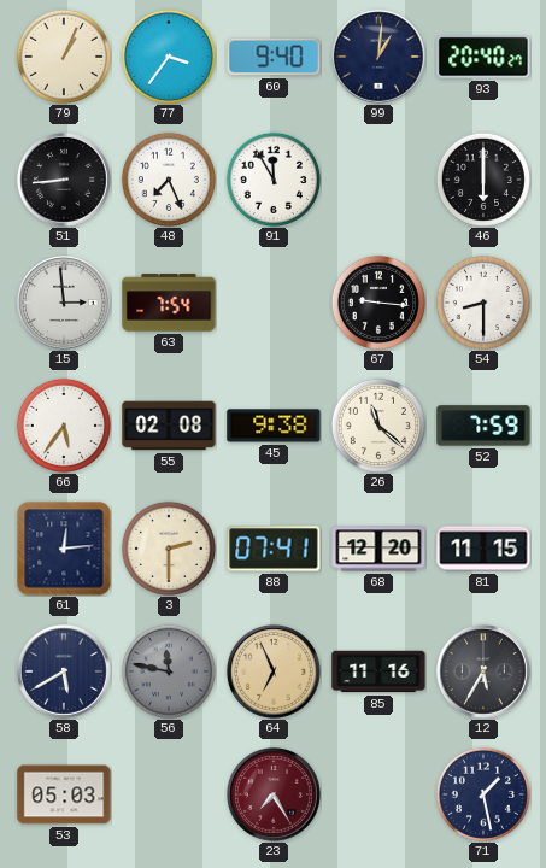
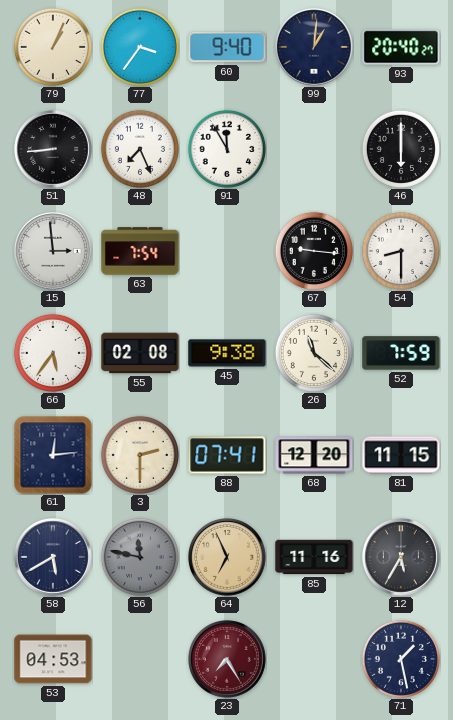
53: 05:03 -> 04:53 (53, 659)
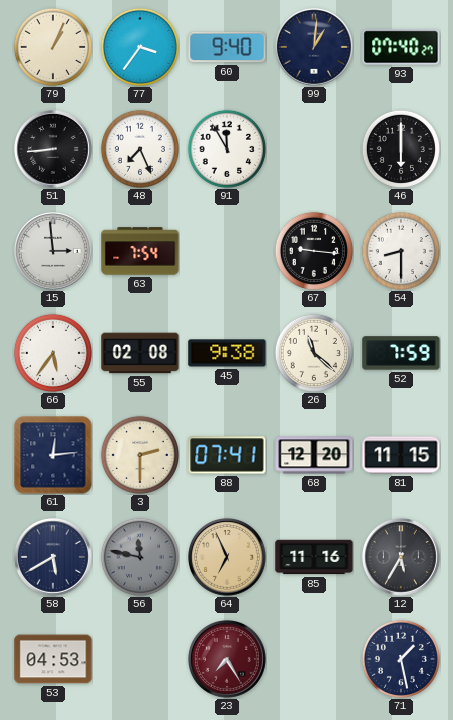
93: 20:40 -> 07:40 (401, 47)
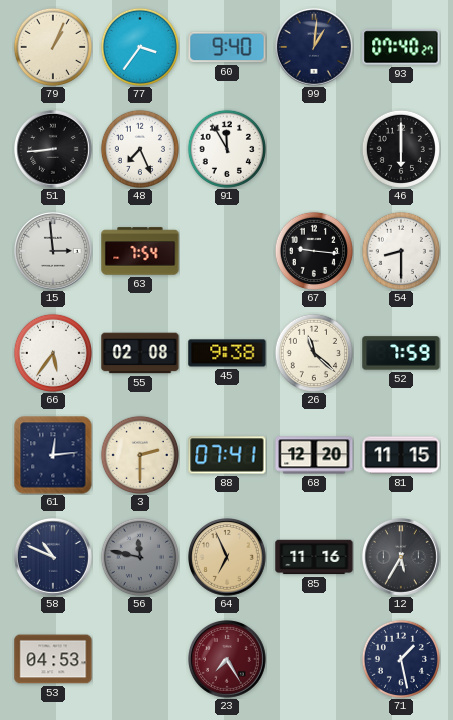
58: 5:40 -> 10:49 (54, 558)
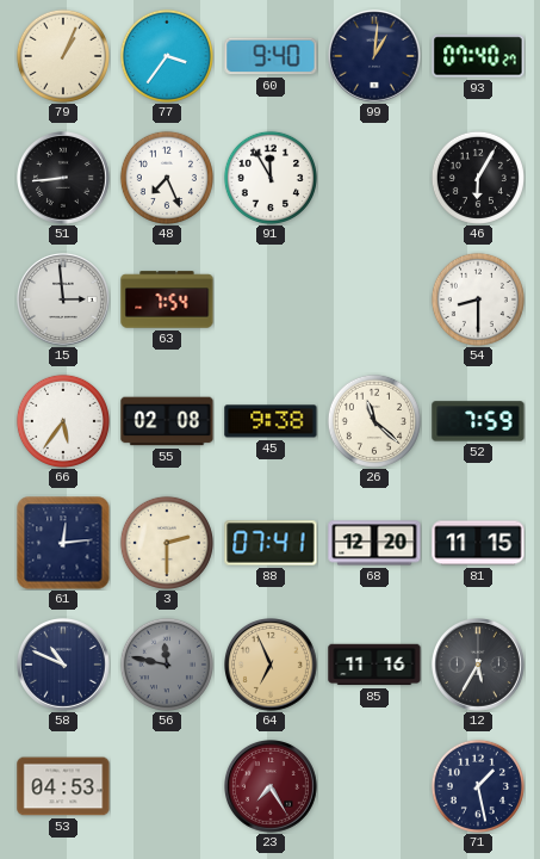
46: 6:00 -> 6:05 (478, 178)
67: 9:16 -> none (314, 251)
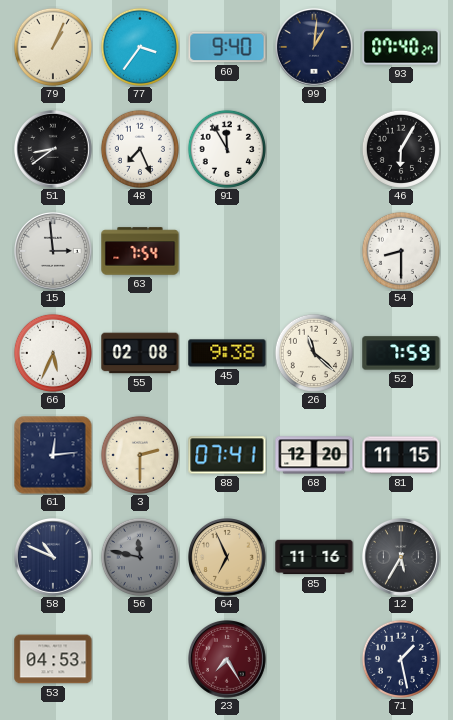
51: 8:44 -> 8:39 (54, 150)
66: 5:36 -> 5:34 (53, 353)
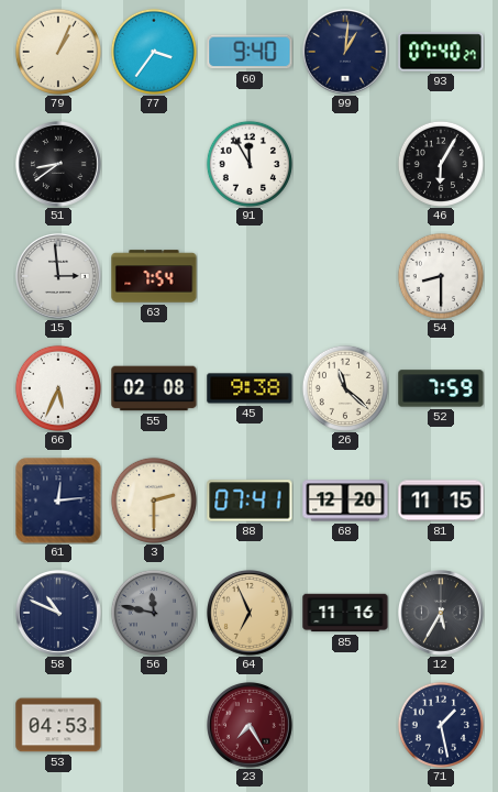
48: 7:26 -> none (140, 149)
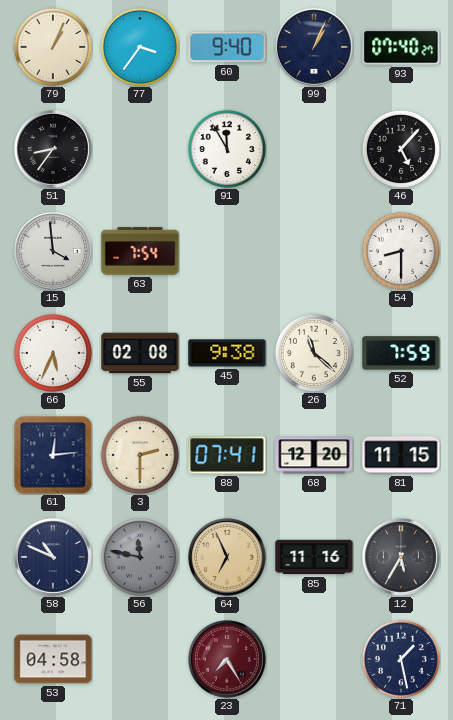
99: 1:01 -> 1:04 (315, 48)
51: 8:39 -> 8:36 (54, 150)
46: 6:05 -> 5:07 (401, 149)
15: 2:59 -> 3:59 (54, 252)
53: 04:53 -> 04:58 (53, 659)
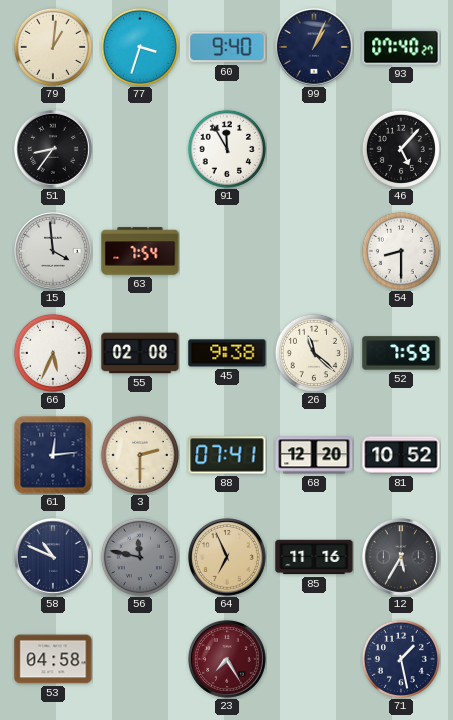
79: 1:04 -> 1:01 (53, 47)
77: 3:36 -> 3:33 (140, 47)
81: 11:15 -> 10:52 (401, 455)
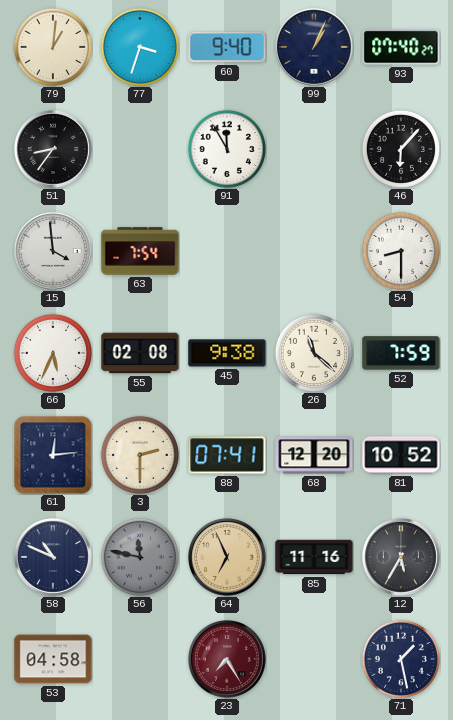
46: 5:07 -> 6:07 (401, 149)
